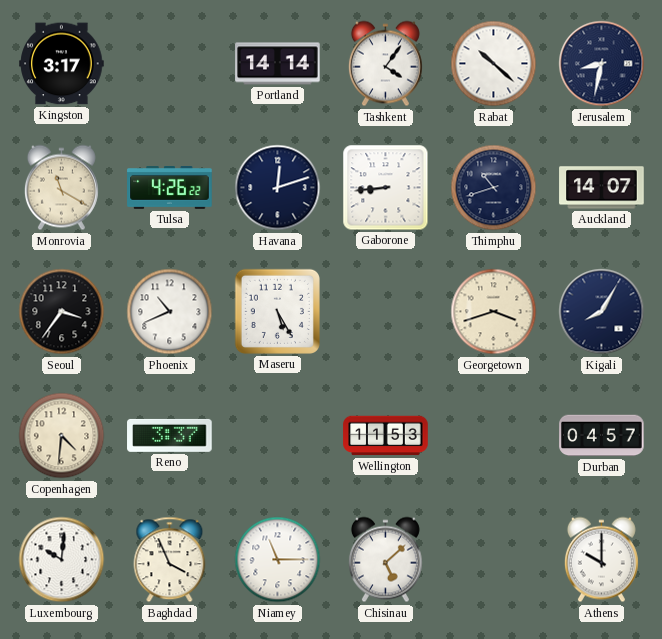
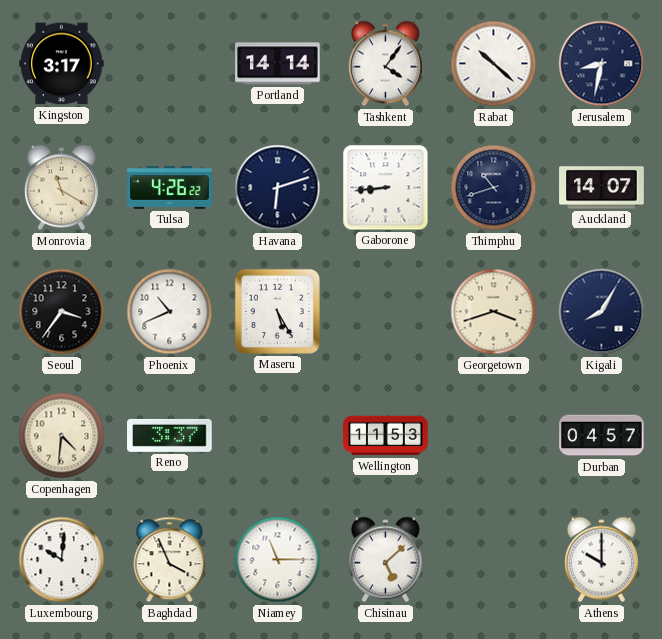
Havana: 12:12 -> 6:12 (278, 188)
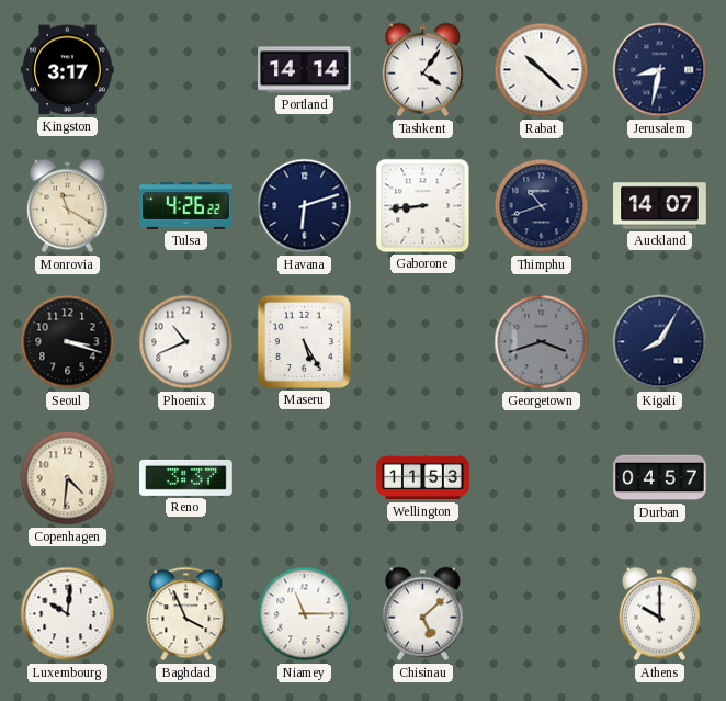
Seoul: 3:36 -> 3:18 (68, 342)
Georgetown dial: cream -> grey (542, 342)
